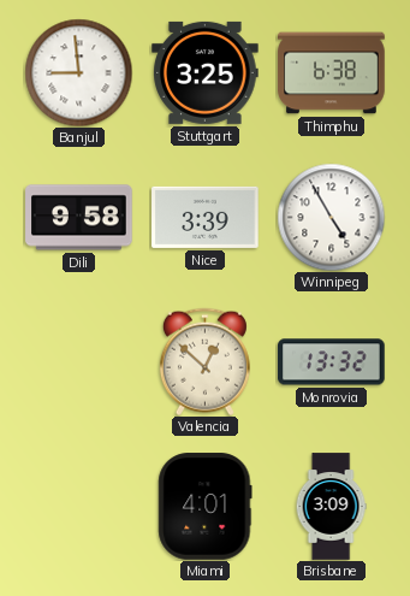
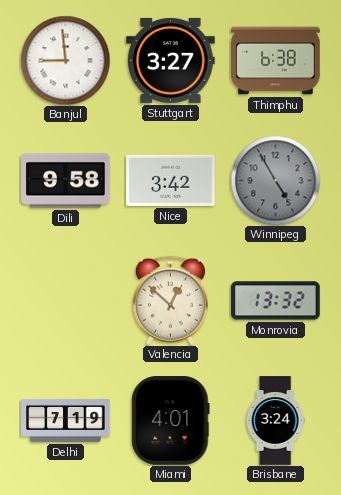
Stuttgart: 3:25 -> 3:27 (171, 60)
Nice: 3:39 -> 3:42 (171, 180)
Winnipeg dial: white -> grey (275, 180)
Delhi: none -> 7:19 (66, 420)
Brisbane: 3:09 -> 3:24 (275, 421)
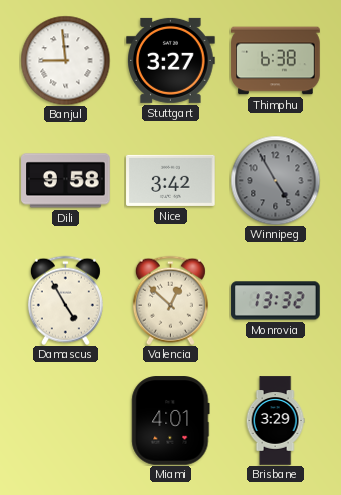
Damascus: none -> 4:55 (65, 300)
Delhi: 7:19 -> none (66, 420)
Brisbane: 3:24 -> 3:29 (275, 421)
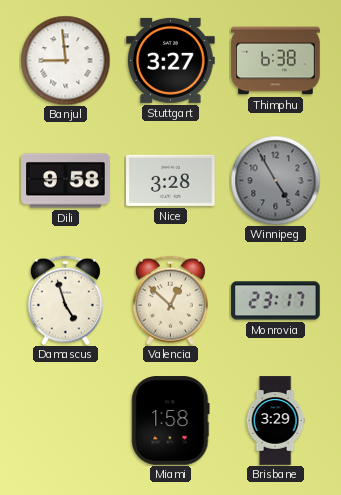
Nice: 3:42 -> 3:28 (171, 180)
Damascus: 4:55 -> 4:57 (65, 300)
Monrovia: 13:32 -> 23:17 (276, 301)
Miami: 4:01 -> 1:58 (171, 421)
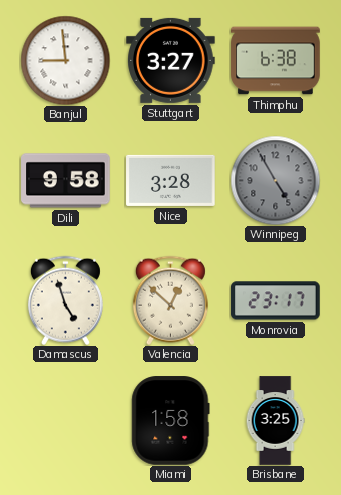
Brisbane: 3:29 -> 3:25 (275, 421)
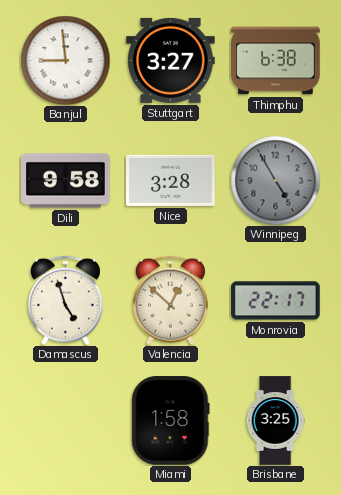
Monrovia: 23:17 -> 22:17 (276, 301)
